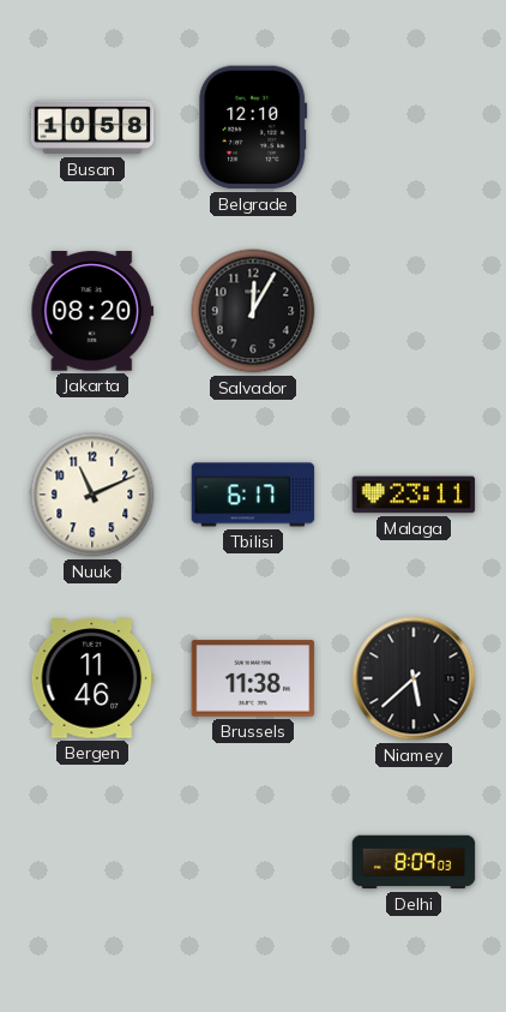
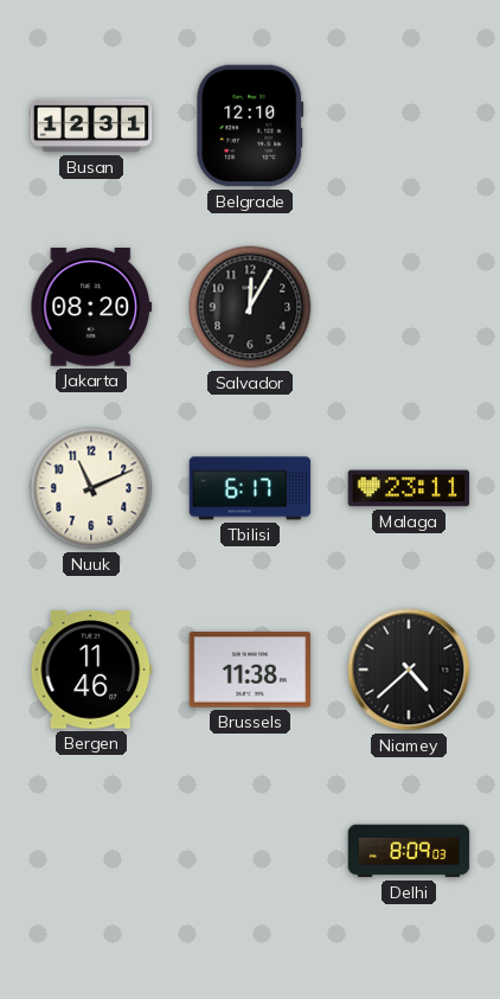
Busan: 10:58 -> 12:31 (91, 126)
Niamey: 5:38 -> 4:38 (409, 670)
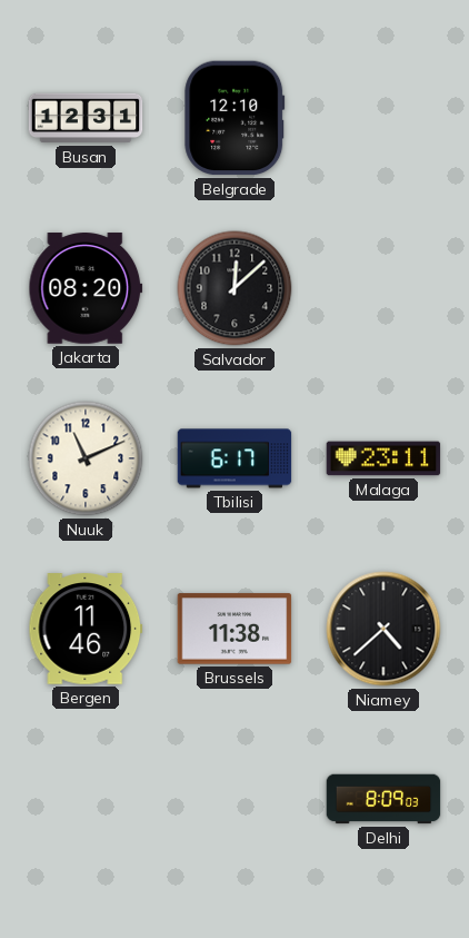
Salvador: 12:05 -> 12:08 (234, 288)
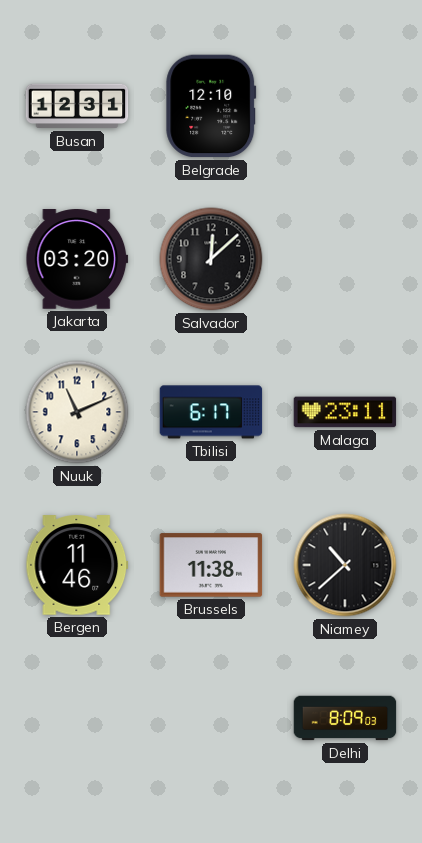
Jakarta: 08:20 -> 03:20 (77, 259)
Niamey: 4:38 -> 10:38 (345, 565)
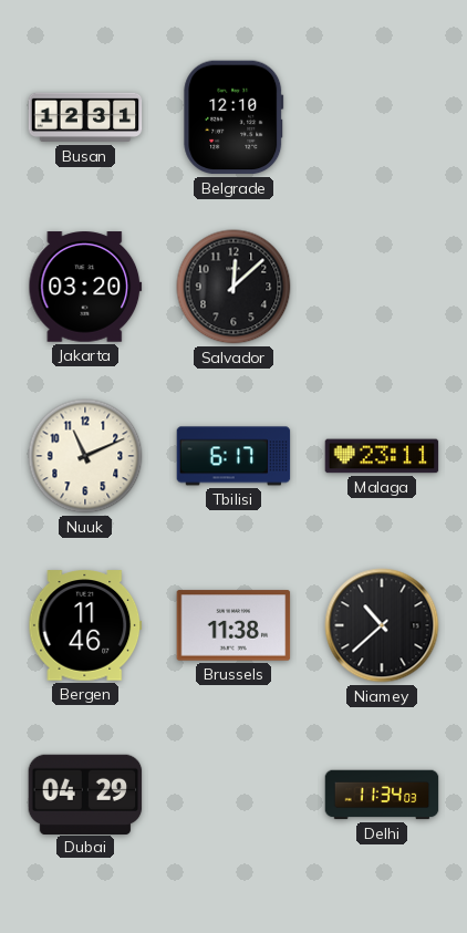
Dubai: none -> 04:29 (85, 794)
Delhi: 8:09 -> 11:34 (382, 795)
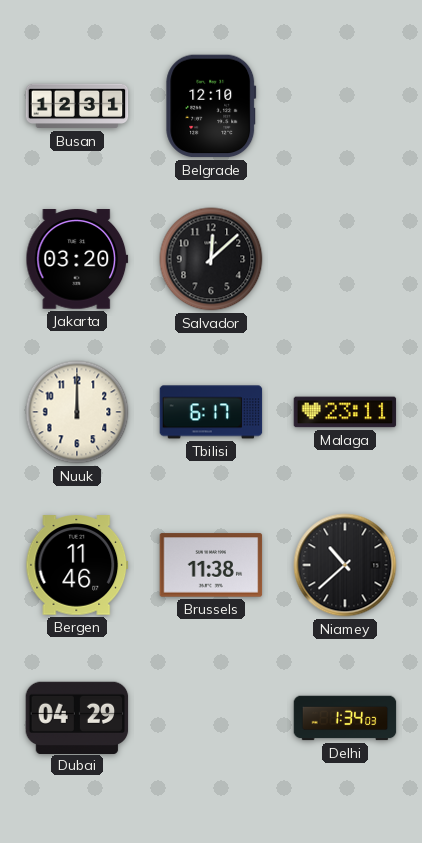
Nuuk: 11:11 -> 12:00 (77, 412)
Delhi: 11:34 -> 1:34 (345, 718)
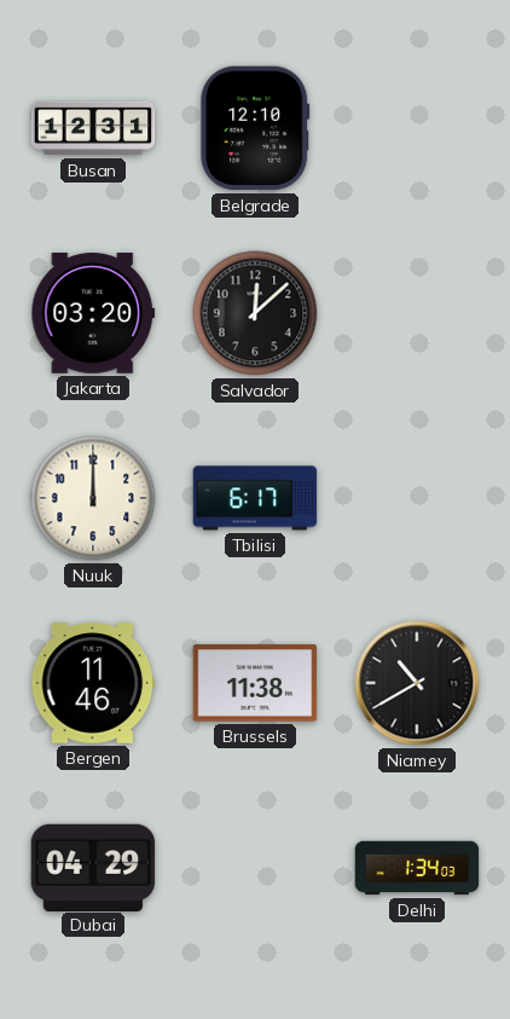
Malaga: 23:11 -> none (345, 412)
Niamey: 10:38 -> 10:40 (417, 683)
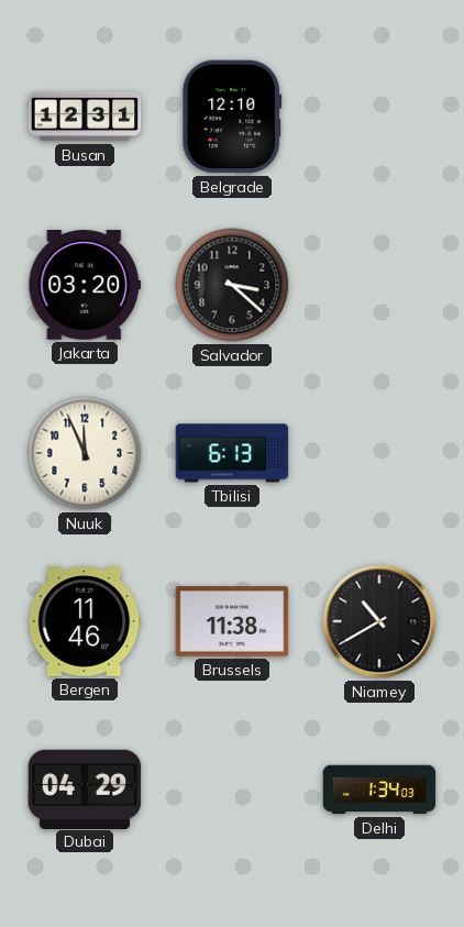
Salvador: 12:08 -> 3:22 (232, 285)
Nuuk: 12:00 -> 11:56 (85, 453)
Tbilisi: 6:17 -> 6:13 (232, 453)
